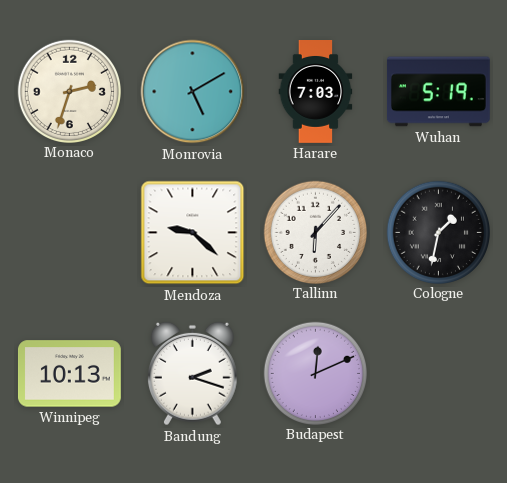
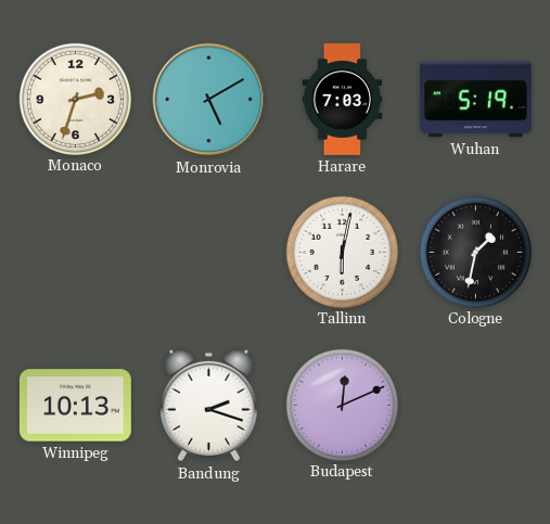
Mendoza: 9:22 -> none (193, 233)
Tallinn: 6:07 -> 6:02 (342, 252)
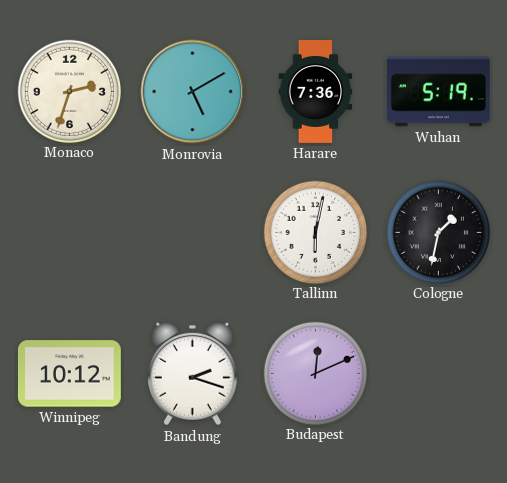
Harare: 7:03 -> 7:36 (316, 92)
Winnipeg: 10:13 -> 10:12 (69, 374)
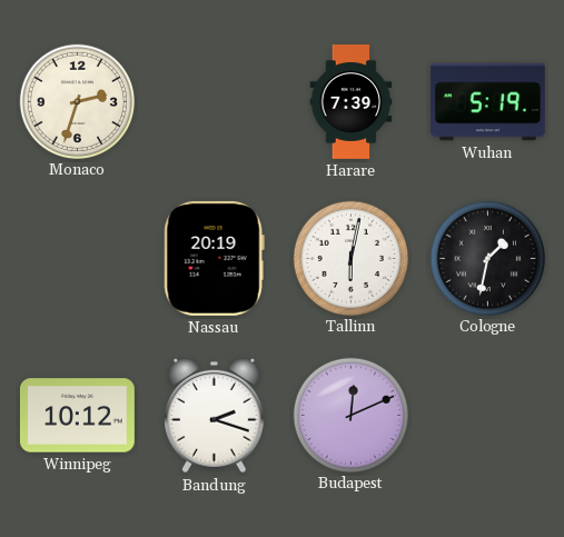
Monrovia: 5:10 -> none (193, 92)
Harare: 7:36 -> 7:39 (352, 102)
Nassau: none -> 20:19 (214, 258)
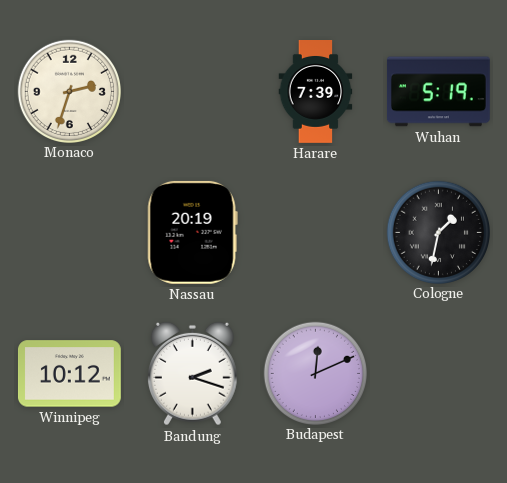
Tallinn: 6:02 -> none (350, 258)
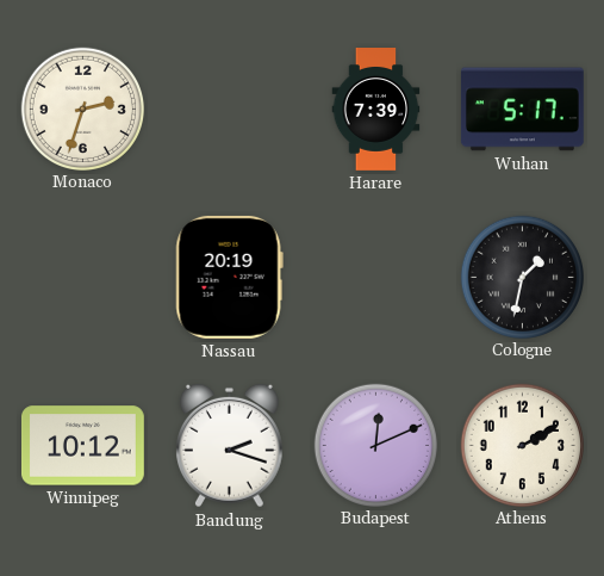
Wuhan: 5:19 -> 5:17 (522, 110)
Athens: none -> 2:10 (522, 445)
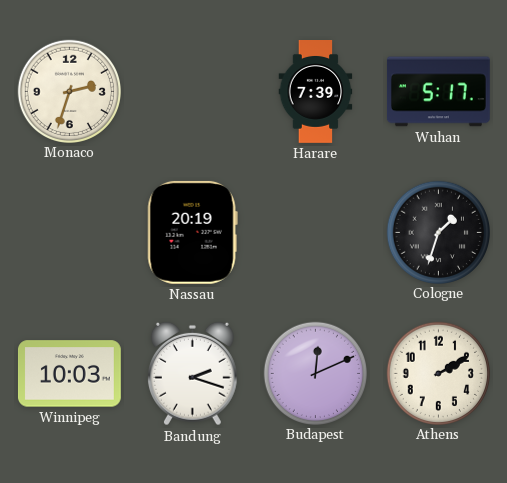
Cologne: 1:32 -> 1:33 (438, 232)
Winnipeg: 10:12 -> 10:03 (69, 374)
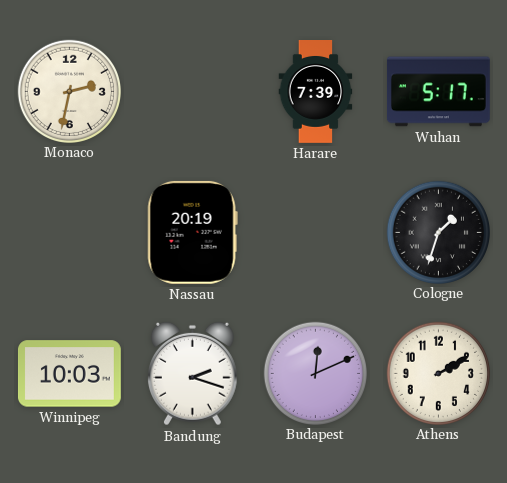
Monaco: 2:33 -> 2:32 (69, 91)
